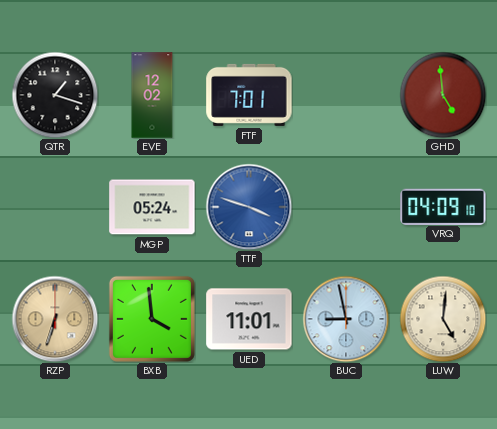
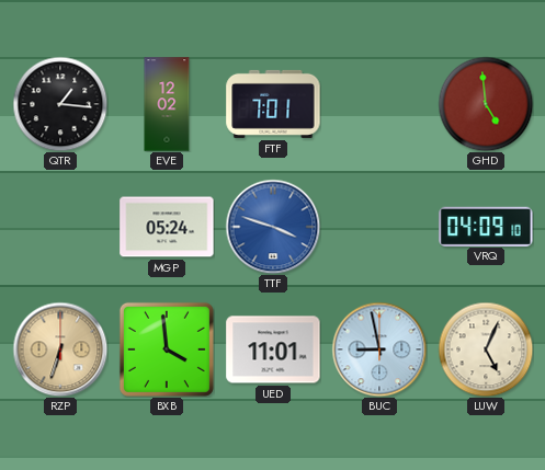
QTR: 1:18 -> 1:16 (60, 104)
LUW: 5:01 -> 5:04 (486, 349)
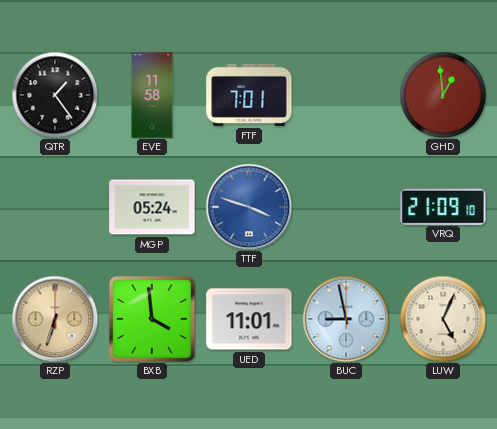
QTR: 1:16 -> 1:24 (55, 95)
EVE: 12:02 -> 11:58 (152, 95)
GHD: 4:59 -> 12:59 (443, 95)
VRQ: 04:09 -> 21:09 (443, 206)
